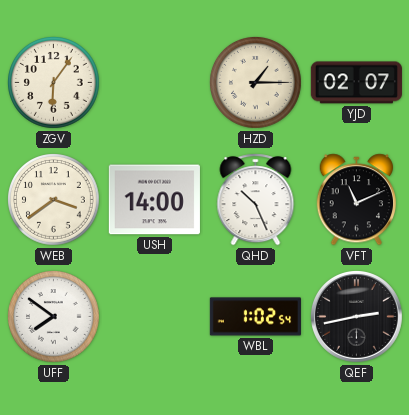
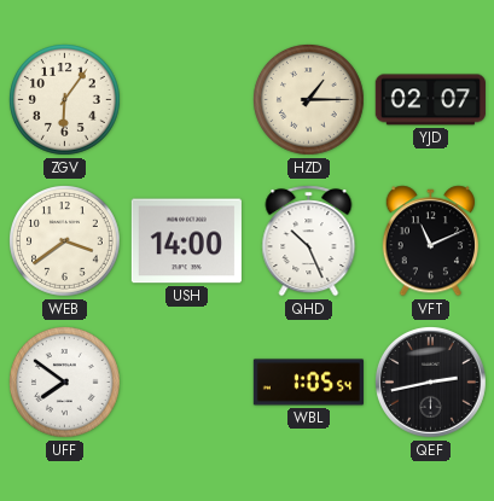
WBL: 1:02 -> 1:05 (308, 383)
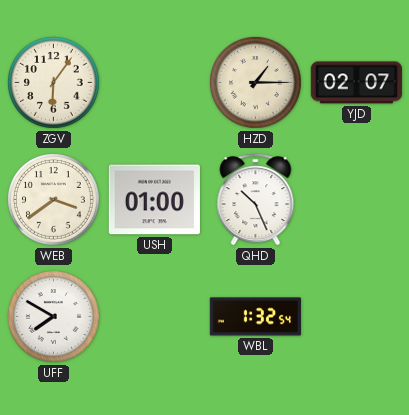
USH: 14:00 -> 01:00 (154, 200)
VFT: 11:11 -> none (430, 241)
UFF: 7:51 -> 7:50 (54, 317)
WBL: 1:05 -> 1:32 (255, 317)
QEF: 2:43 -> none (430, 381)
